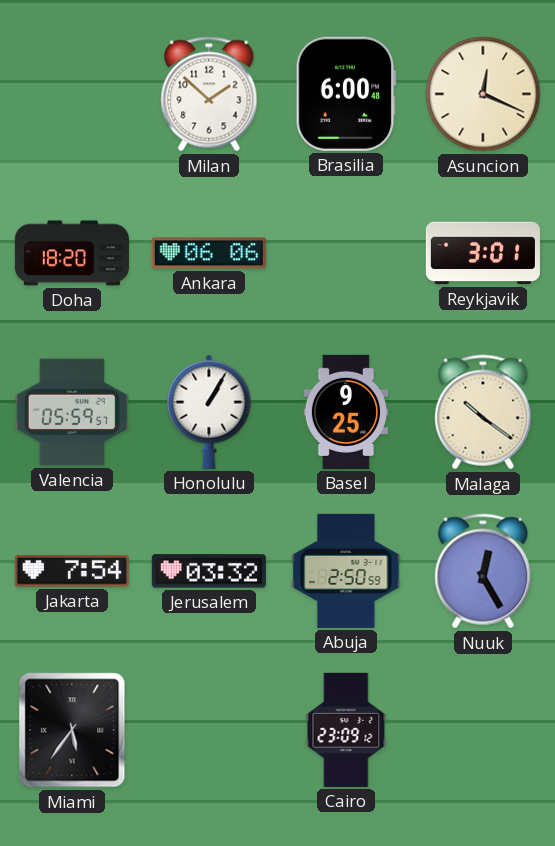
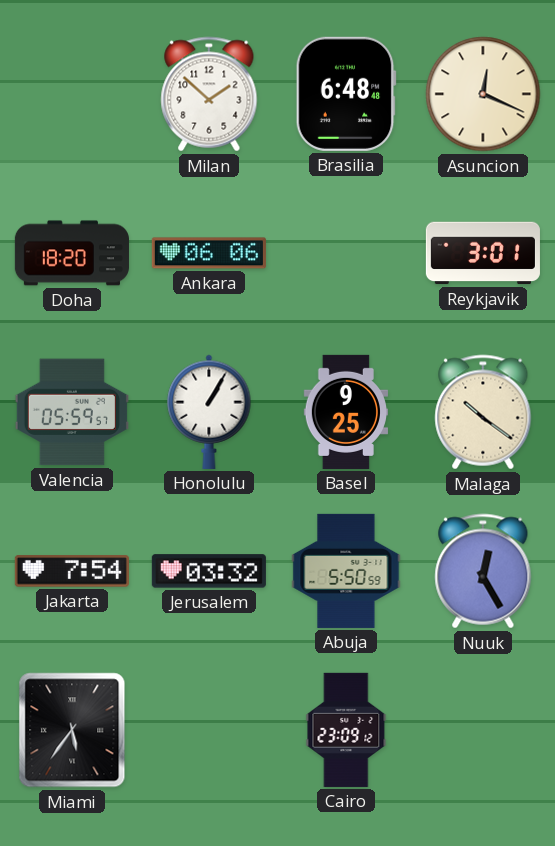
Brasilia: 6:00 -> 6:48 (346, 94)
Abuja: 2:50 -> 5:50 (346, 571)
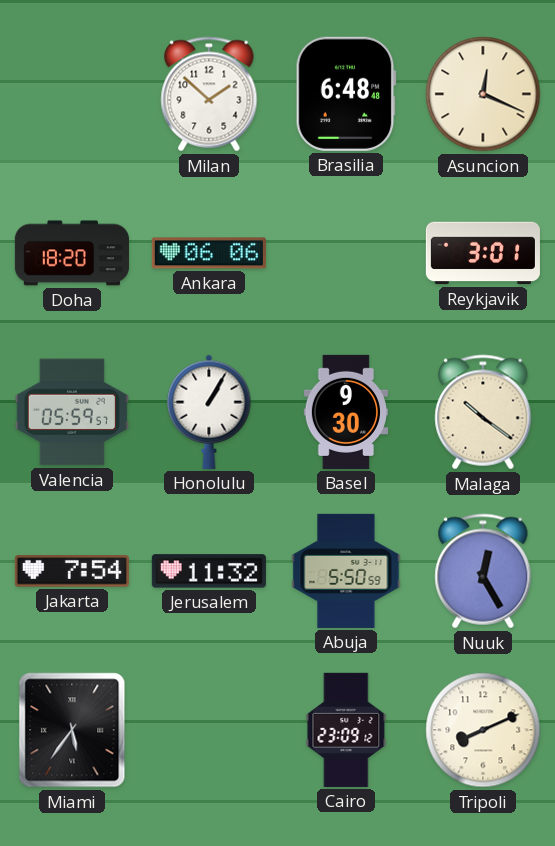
Basel: 9:25 -> 9:30 (345, 412)
Jerusalem: 03:32 -> 11:32 (209, 571)
Tripoli: none -> 8:11 (483, 730)
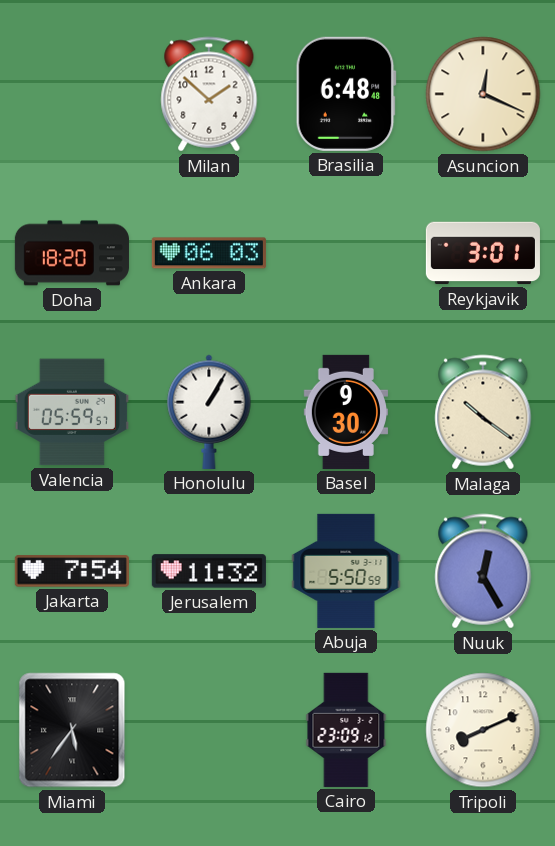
Ankara: 06:06 -> 06:03 (209, 253)
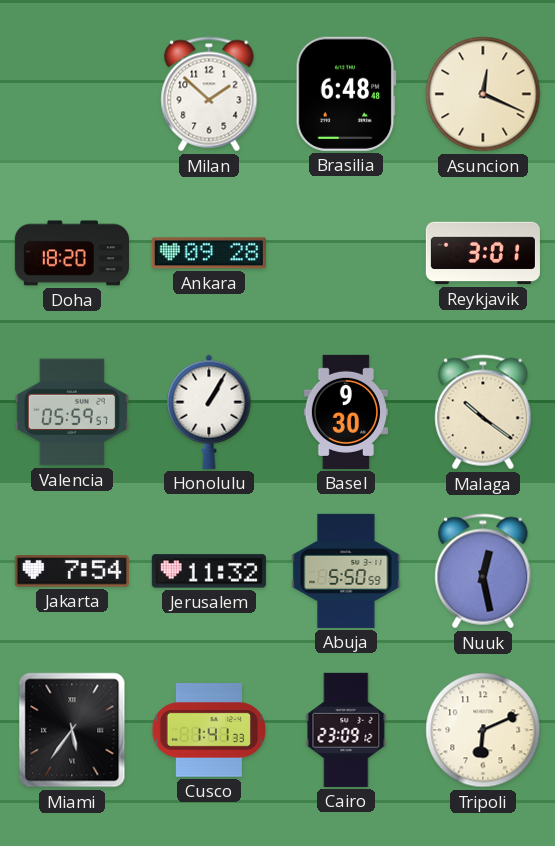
Ankara: 06:03 -> 09:28 (209, 253)
Nuuk: 12:25 -> 12:28 (483, 571)
Cusco: none -> 1:41 (208, 730)
Tripoli: 8:11 -> 6:11 (483, 730)
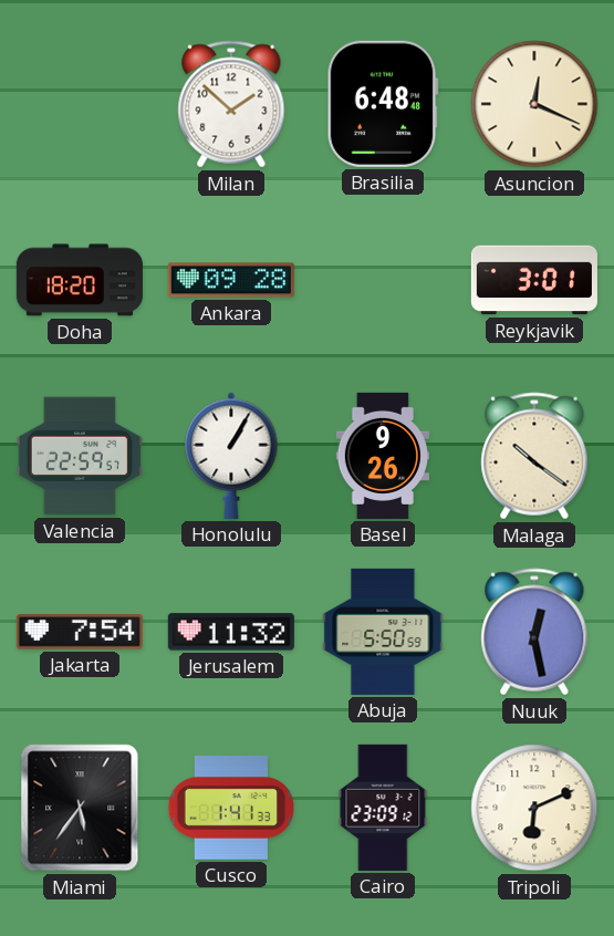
Valencia: 05:59 -> 22:59 (80, 456)
Basel: 9:30 -> 9:26 (382, 456)
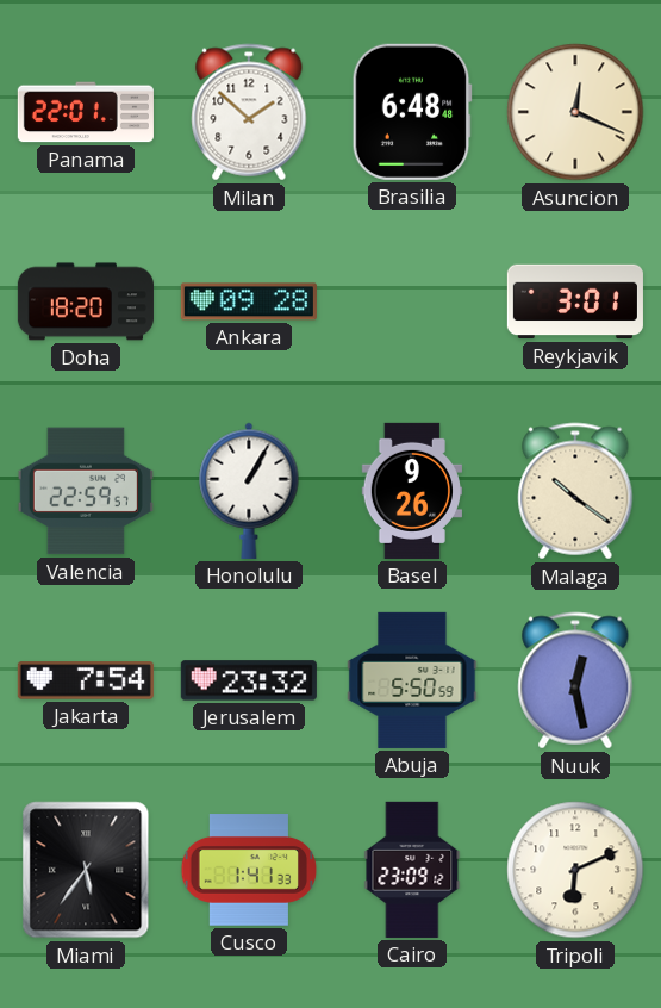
Panama: none -> 22:01 (86, 112)
Jerusalem: 11:32 -> 23:32 (249, 680)
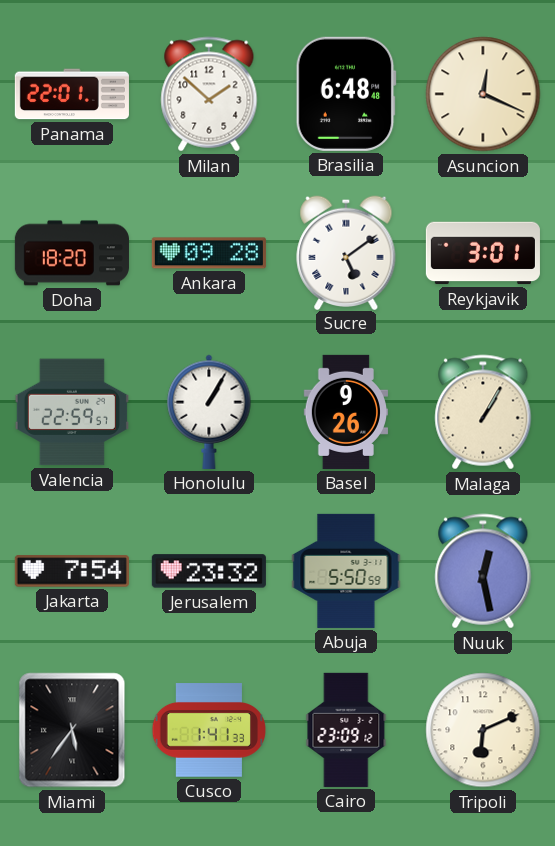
Sucre: none -> 5:09 (346, 252)
Malaga: 10:21 -> 1:05 (483, 412)
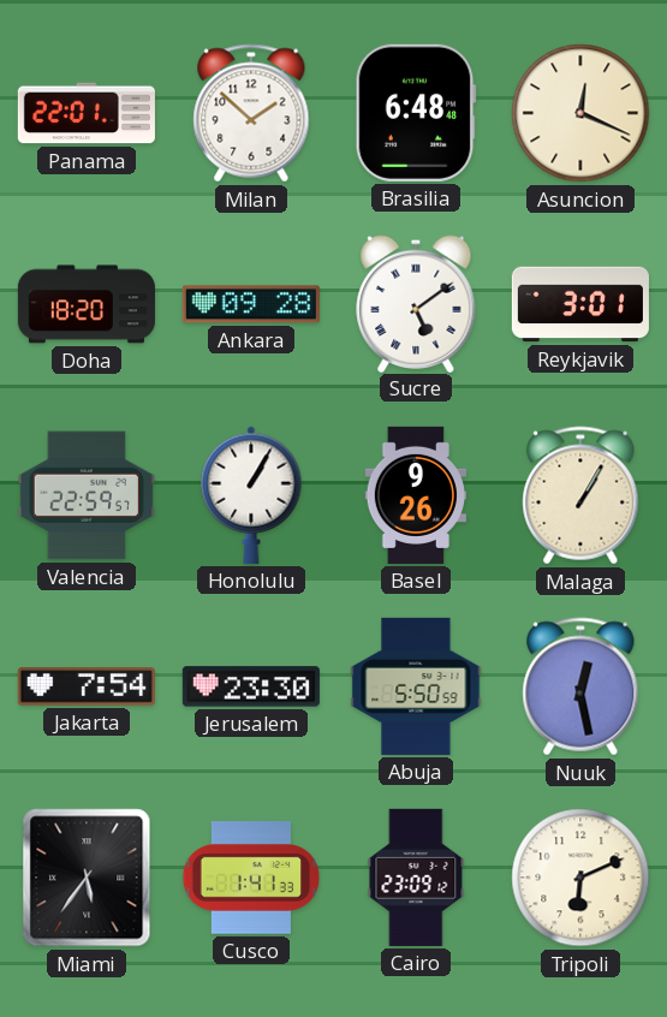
Jerusalem: 23:32 -> 23:30 (251, 686)
